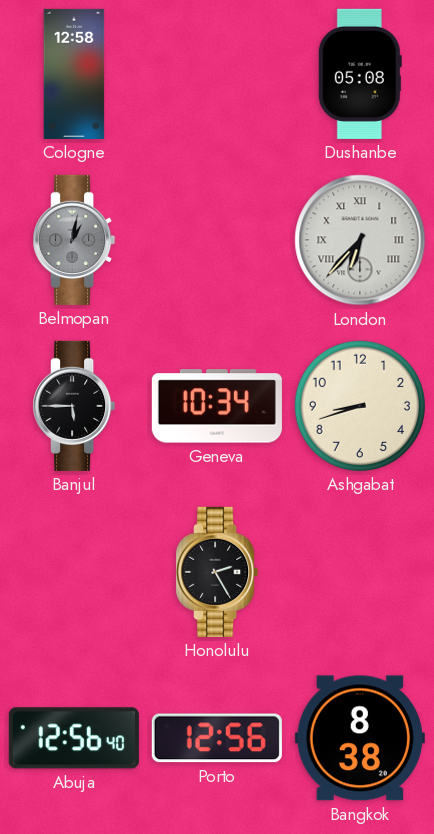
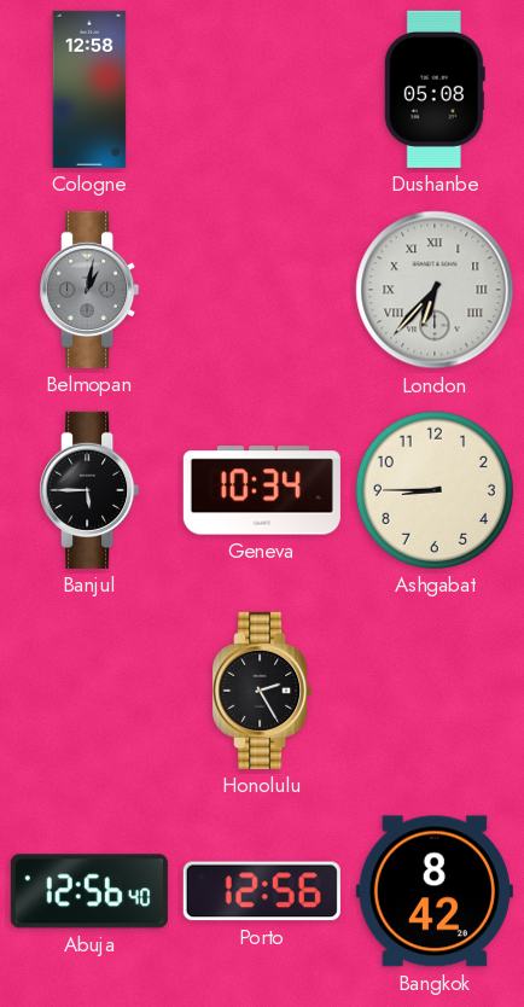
Ashgabat: 8:42 -> 8:45 (435, 490)
Bangkok: 8:38 -> 8:42 (435, 891)
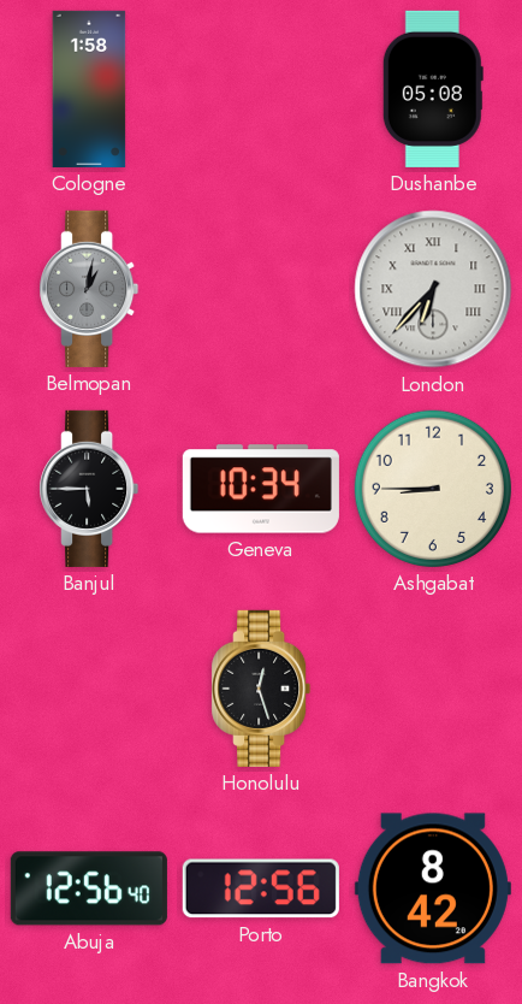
Cologne: 12:58 -> 1:58 (89, 89)
Honolulu: 2:25 -> 12:27 (261, 689)
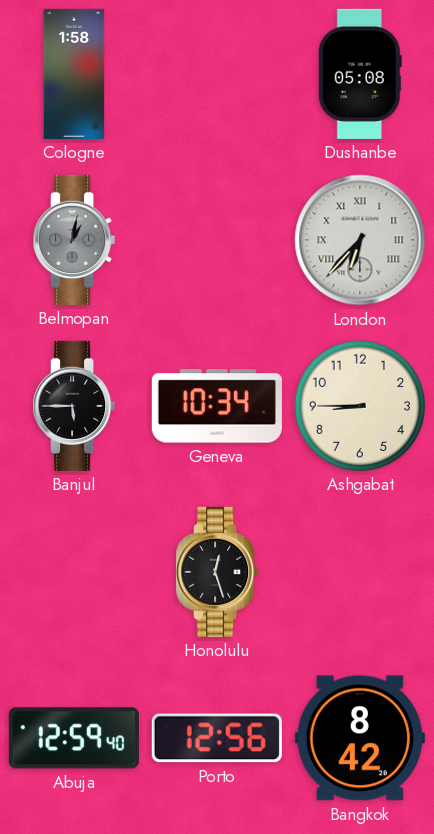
Abuja: 12:56 -> 12:59 (74, 738)
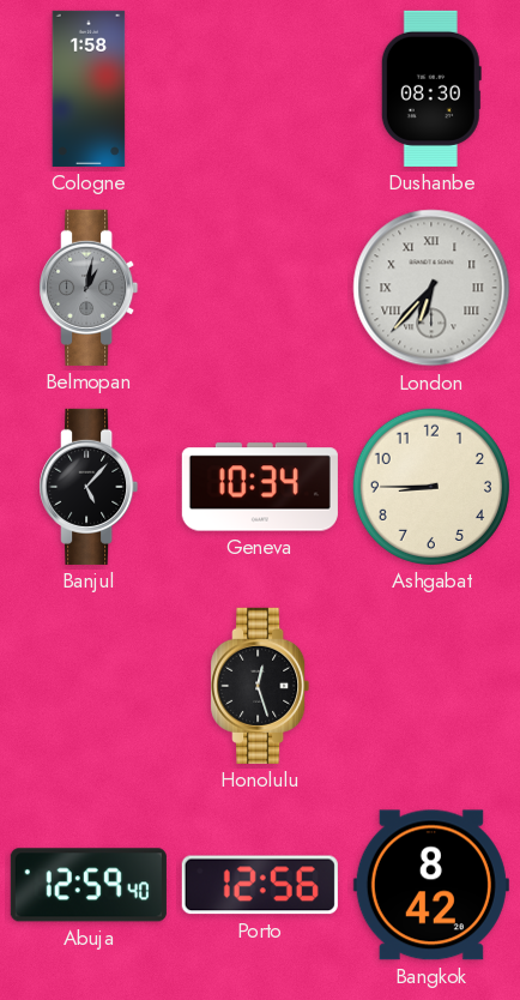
Dushanbe: 05:08 -> 08:30 (431, 89)
Banjul: 5:45 -> 5:07 (89, 487)
